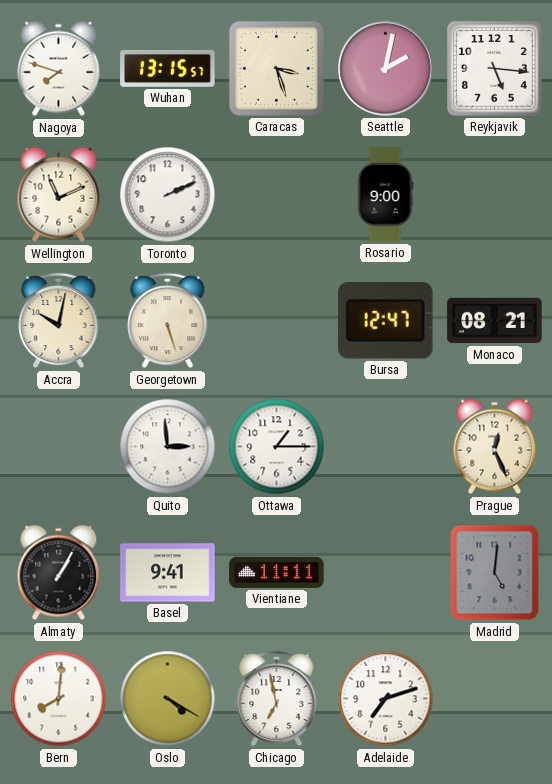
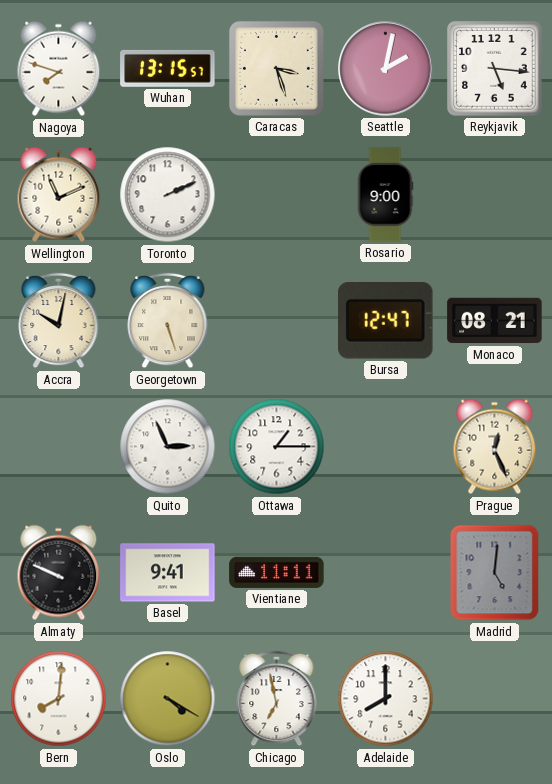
Quito: 2:59 -> 2:56 (168, 447)
Almaty: 1:05 -> 9:49 (59, 573)
Adelaide: 7:12 -> 8:00 (386, 699)
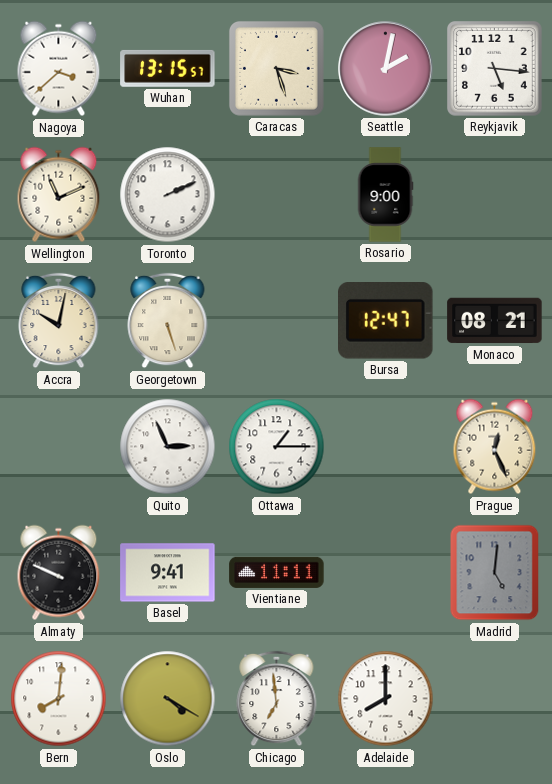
Nagoya: 7:48 -> 3:38 (59, 69)
Chicago: 6:58 -> 6:59 (277, 699)
